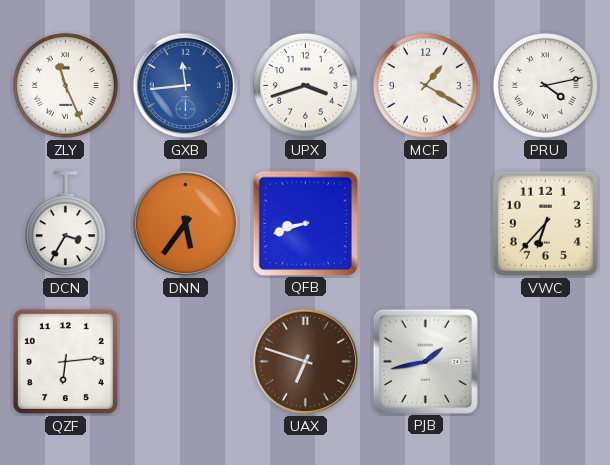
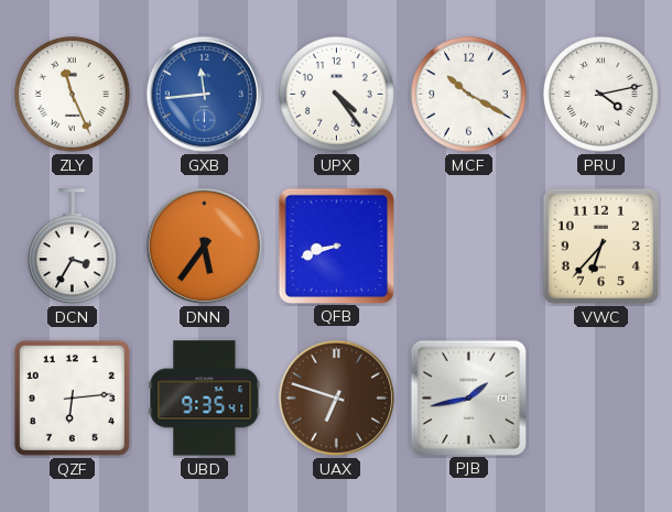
UPX: 3:42 -> 4:24 (336, 94)
MCF: 1:20 -> 10:20 (468, 94)
UBD: none -> 9:35 (205, 399)
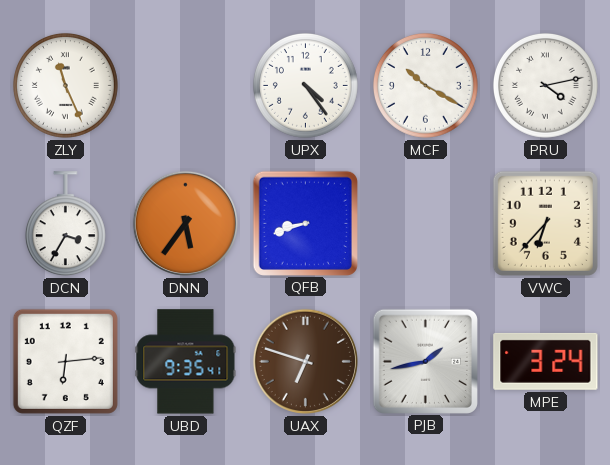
GXB: 11:44 -> none (204, 94)
MPE: none -> 3:24 (546, 361)
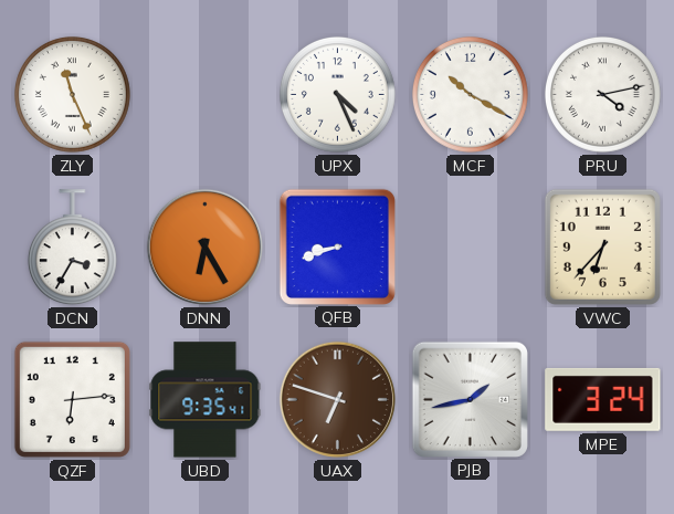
UPX: 4:24 -> 4:26 (337, 94)
DNN: 5:36 -> 6:25 (204, 246)
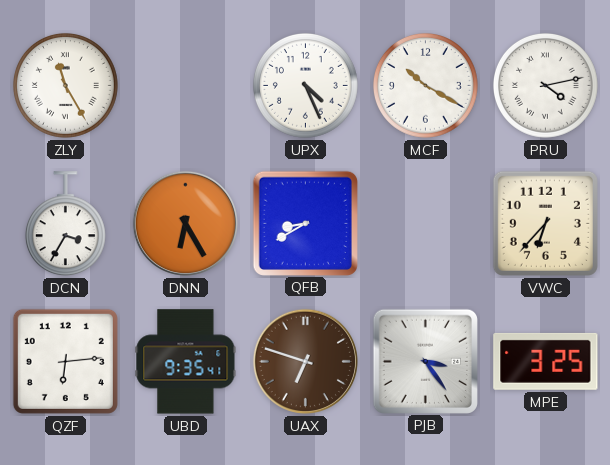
ZLY: 11:26 -> 11:25 (65, 85)
QFB: 8:42 -> 8:40 (305, 223)
PJB: 1:43 -> 3:24 (425, 361)
MPE: 3:24 -> 3:25 (546, 361)
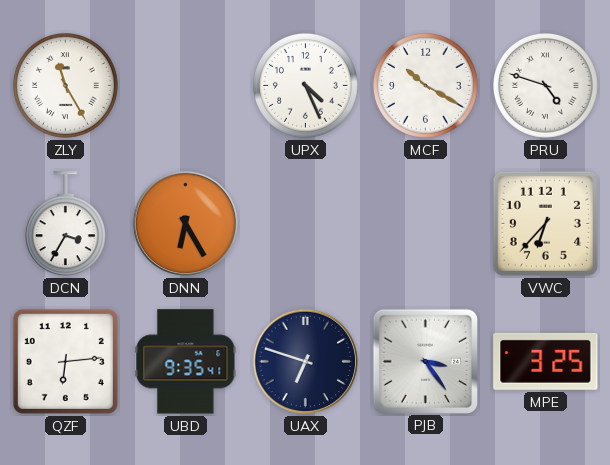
PRU: 4:13 -> 4:48 (545, 85)
QFB: 8:40 -> none (305, 223)
UAX dial: brown -> navy (305, 361)
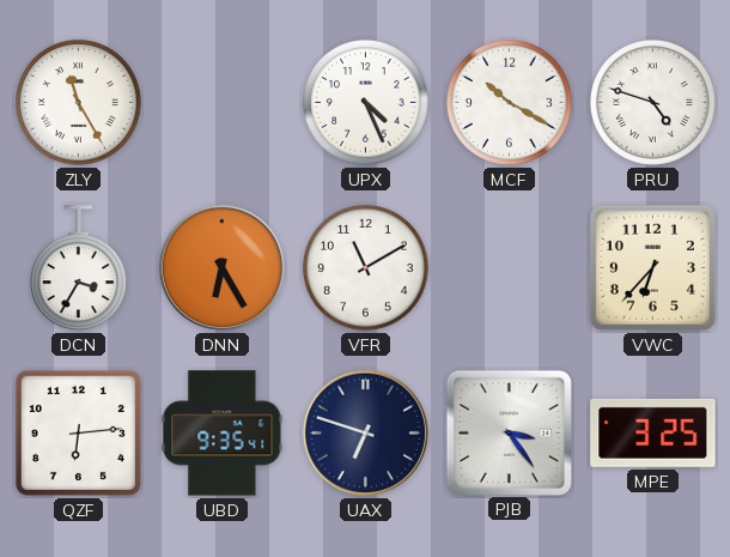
VFR: none -> 11:10 (365, 267)
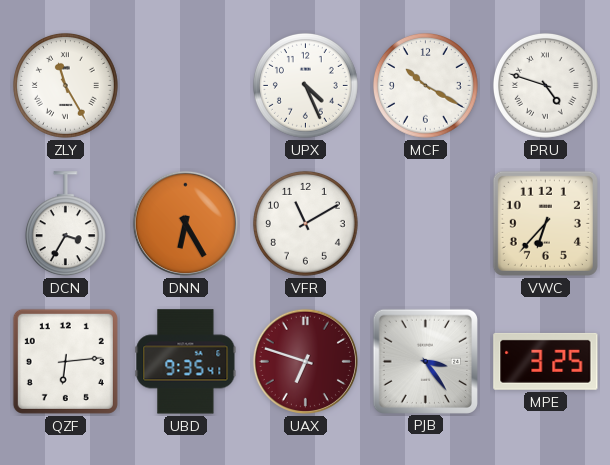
UAX dial: navy -> burgundy (305, 361)
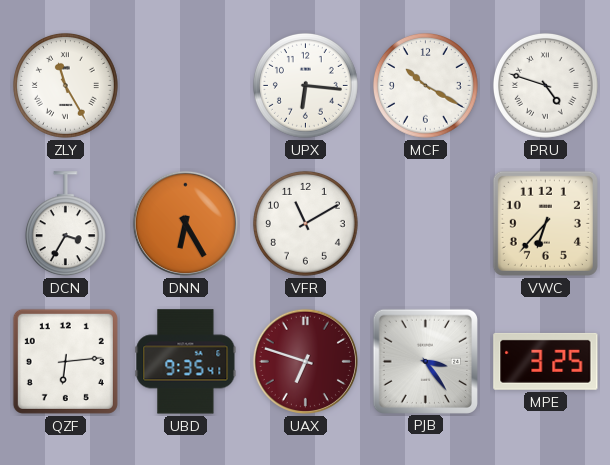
UPX: 4:26 -> 6:16 (305, 85)
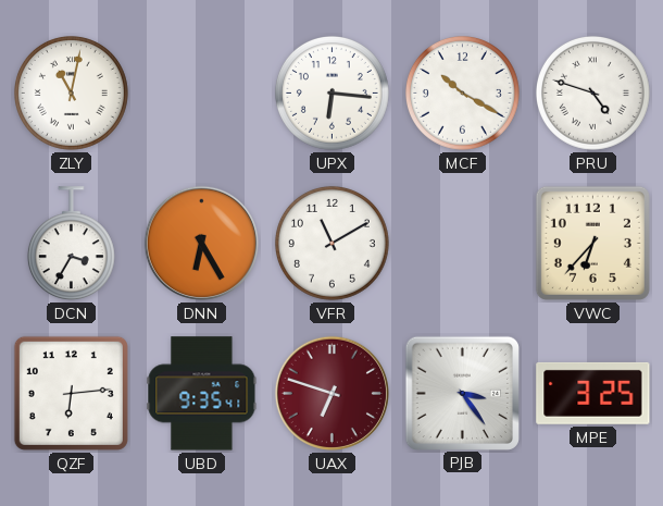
ZLY: 11:25 -> 11:02 (71, 92)
